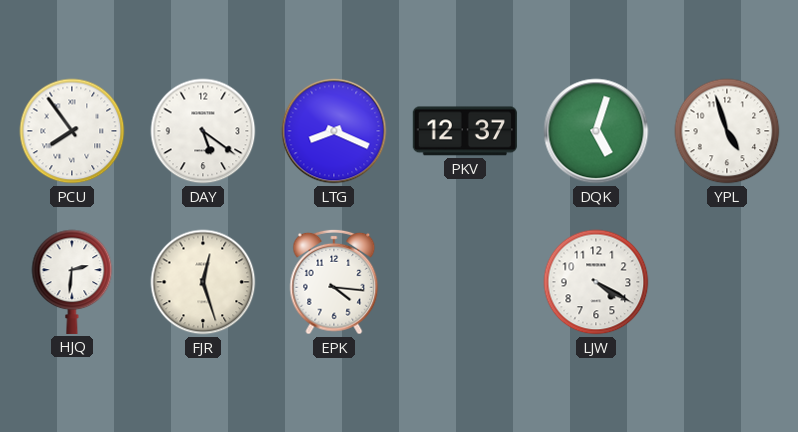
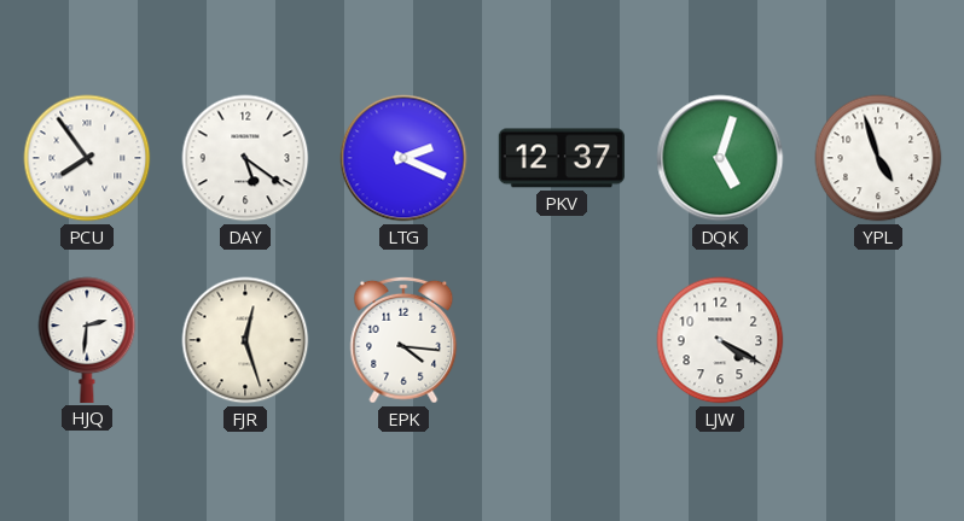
LTG: 8:19 -> 2:19 (403, 158)
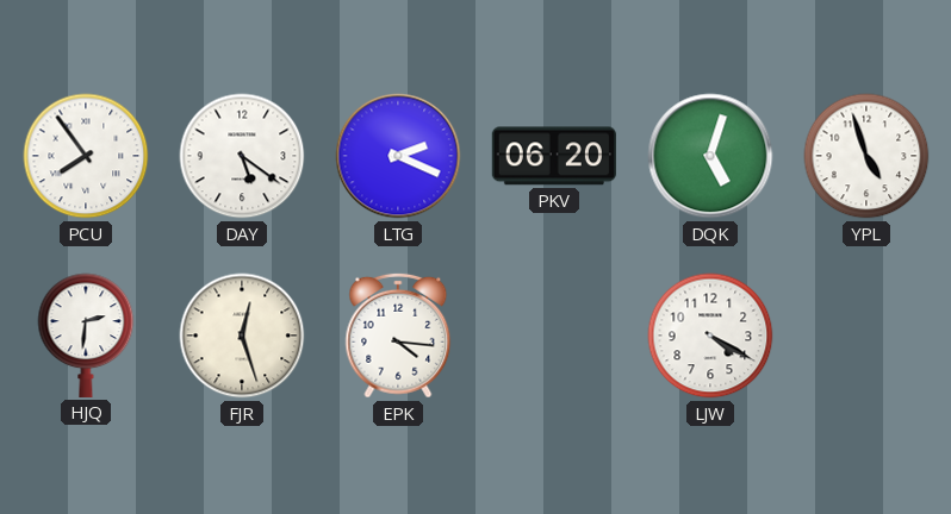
PKV: 12:37 -> 06:20 (554, 156)
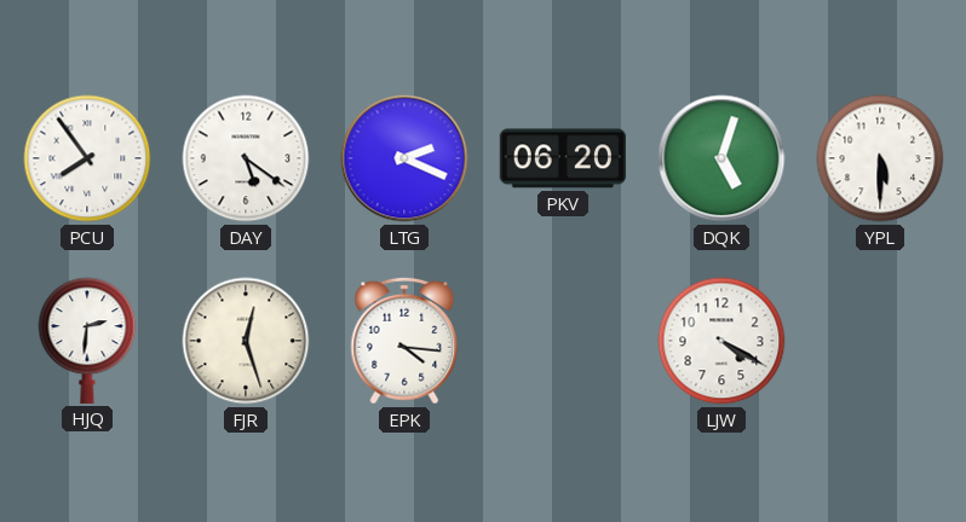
YPL: 4:57 -> 5:30 (880, 158)
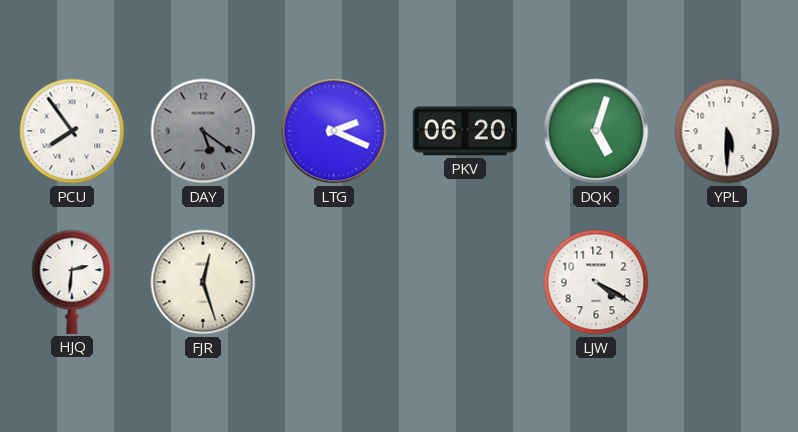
DAY dial: white -> grey (203, 131)
EPK: 4:16 -> none (404, 341)
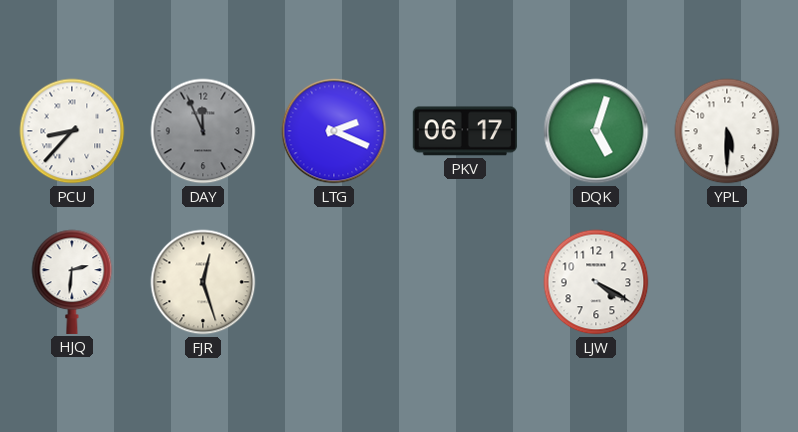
PCU: 7:54 -> 8:37 (72, 131)
DAY: 5:21 -> 11:56 (203, 131)
PKV: 06:20 -> 06:17 (465, 131)
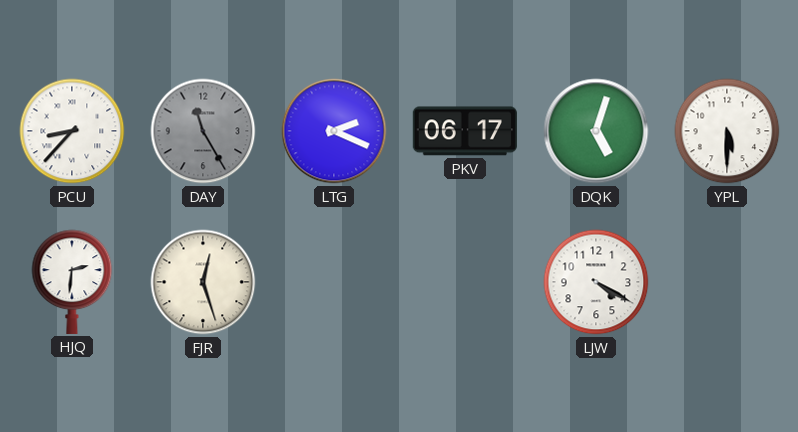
DAY: 11:56 -> 11:25 (203, 131)
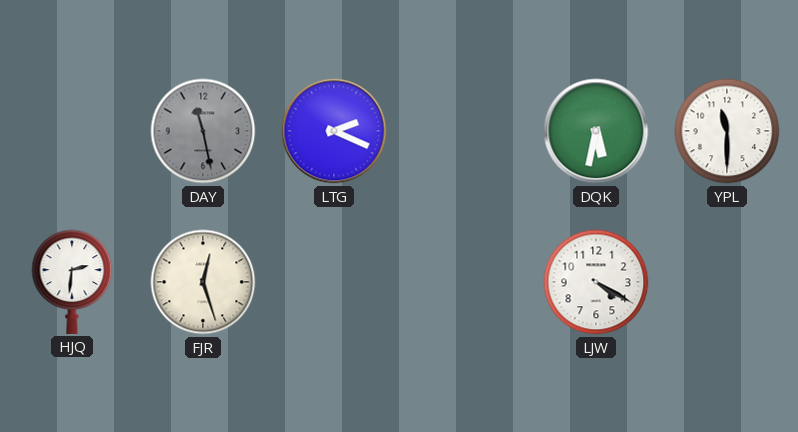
PCU: 8:37 -> none (72, 131)
DAY: 11:25 -> 11:28 (203, 131)
PKV: 06:17 -> none (465, 131)
DQK: 5:03 -> 5:32 (596, 131)
YPL: 5:30 -> 11:30 (727, 131)
